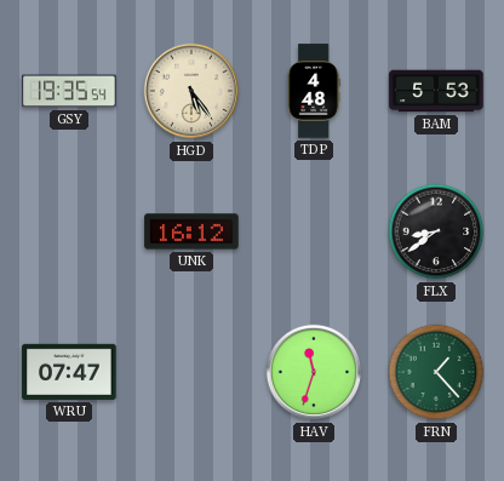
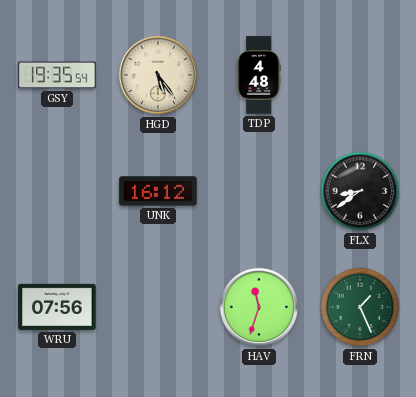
BAM: 5:53 -> none (436, 91)
WRU: 07:47 -> 07:56 (57, 307)
FRN: 1:23 -> 1:26 (360, 307)
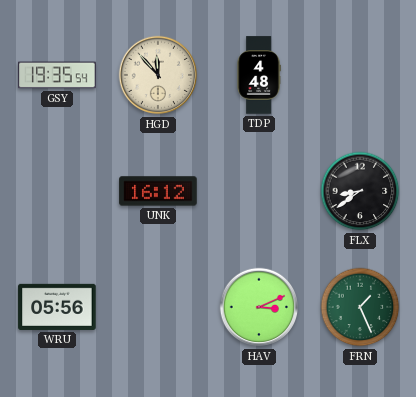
HGD: 5:24 -> 11:53 (158, 75)
WRU: 07:56 -> 05:56 (57, 307)
HAV: 11:33 -> 3:11 (259, 307)
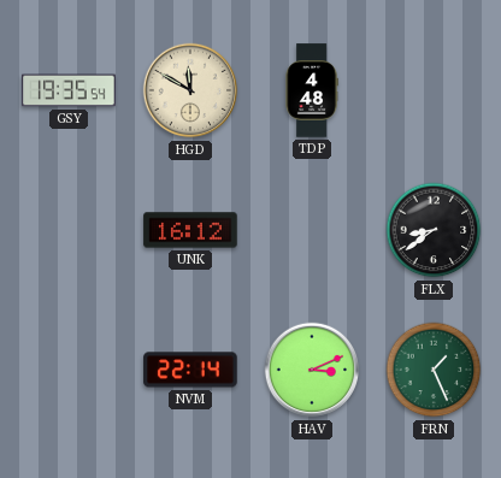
HGD: 11:53 -> 11:50 (190, 90)
WRU: 05:56 -> none (57, 307)
NVM: none -> 22:14 (190, 370)
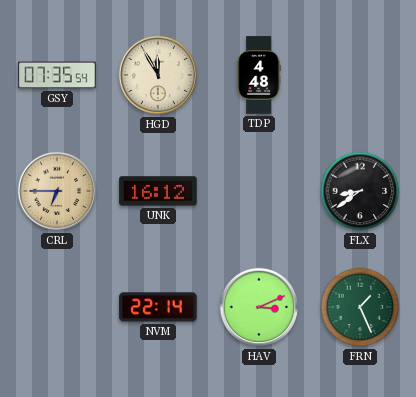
GSY: 19:35 -> 07:35 (57, 75)
HGD: 11:50 -> 11:55 (158, 75)
CRL: none -> 6:45 (57, 191)
